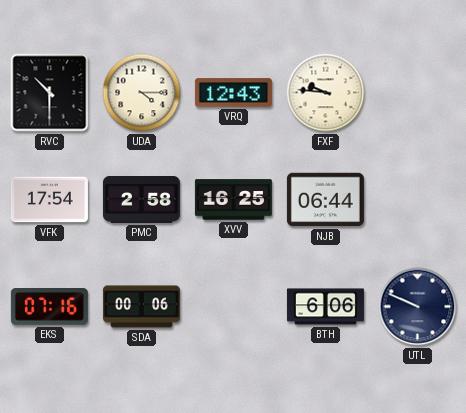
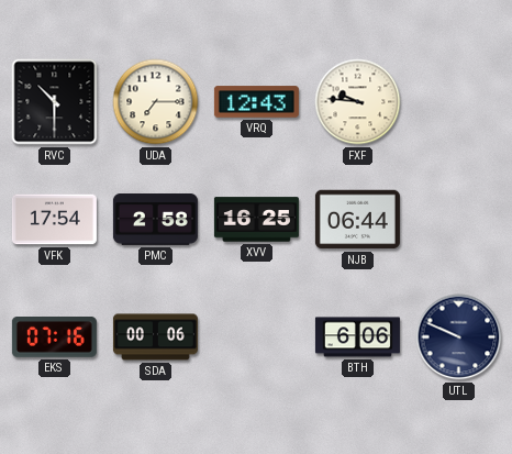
UDA: 4:15 -> 7:15 (156, 102)
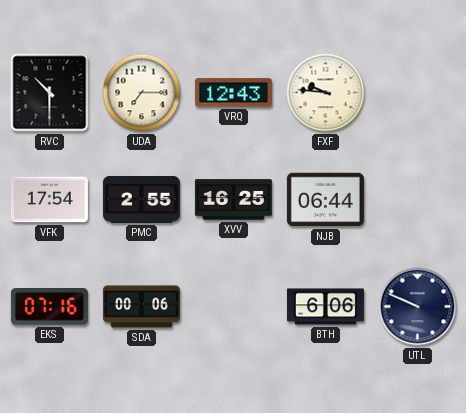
PMC: 2:58 -> 2:55 (141, 200)
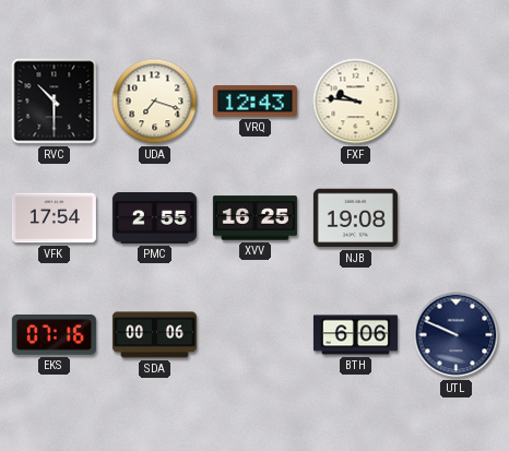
UDA: 7:15 -> 7:18 (155, 102)
NJB: 06:44 -> 19:08 (355, 218)
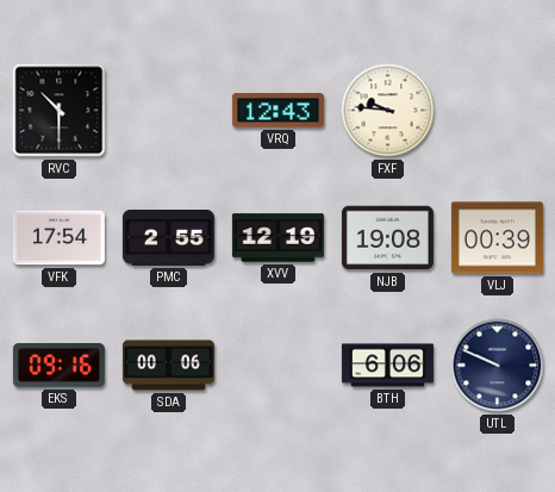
UDA: 7:18 -> none (155, 102)
XVV: 16:25 -> 12:19 (277, 238)
VLJ: none -> 00:39 (497, 238)
EKS: 07:16 -> 09:16 (58, 366)
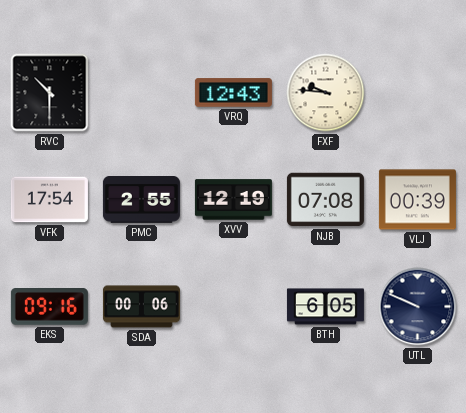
NJB: 19:08 -> 07:08 (325, 200)
BTH: 6:06 -> 6:05 (325, 307)
